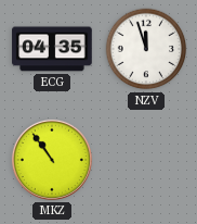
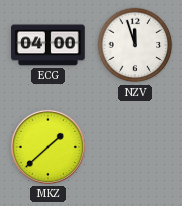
ECG: 04:35 -> 04:00 (48, 45)
MKZ: 10:54 -> 1:38 (48, 147)
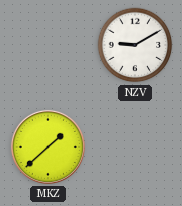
ECG: 04:00 -> none (48, 45)
NZV: 11:57 -> 9:10 (135, 45)
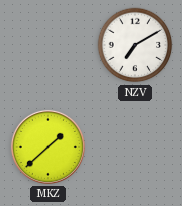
NZV: 9:10 -> 7:10 (135, 45)
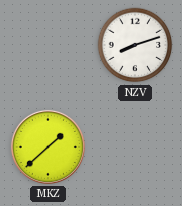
NZV: 7:10 -> 8:12 (135, 45)
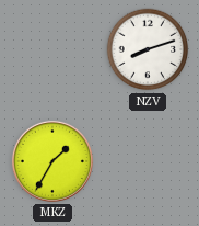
MKZ: 1:38 -> 1:35 (52, 161)
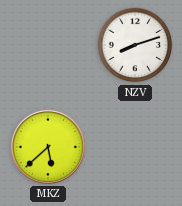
MKZ: 1:35 -> 5:38 (48, 147)
